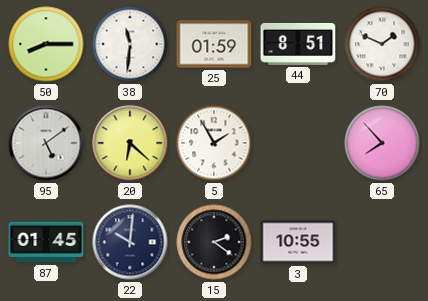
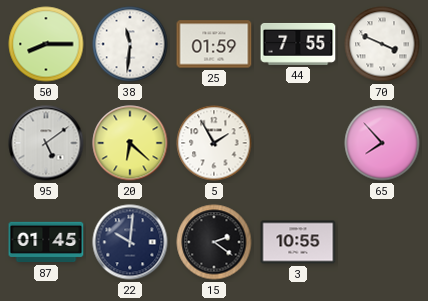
44: 8:51 -> 7:55 (298, 44)
70: 1:49 -> 3:49 (382, 44)
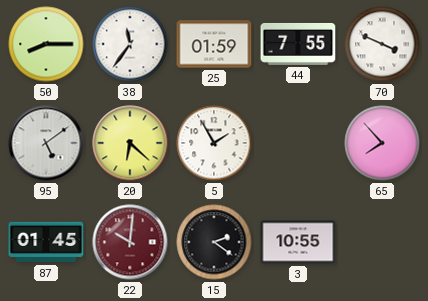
38: 11:31 -> 11:36 (130, 44)
22 dial: navy -> burgundy (130, 242)
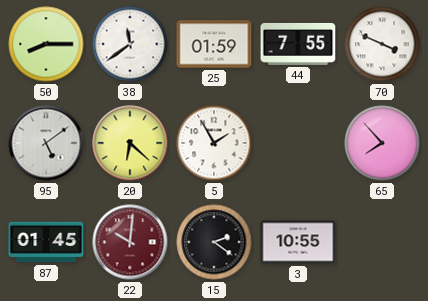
38: 11:36 -> 11:39 (130, 44)
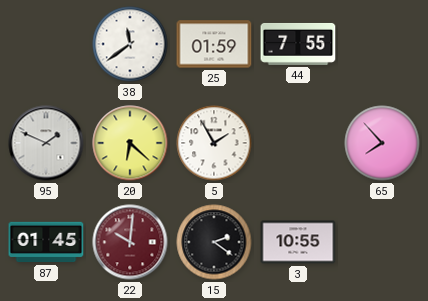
50: 8:15 -> none (46, 44)
70: 3:49 -> none (382, 44)
95: 5:09 -> 1:49 (46, 143)
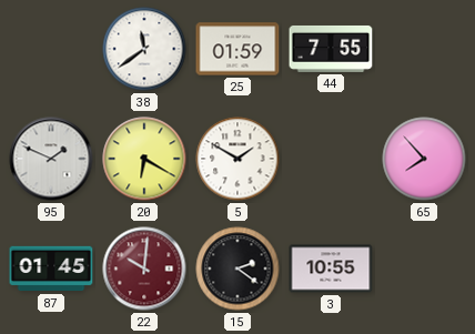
20: 6:22 -> 6:20 (144, 159)
5: 1:55 -> 1:50 (238, 159)
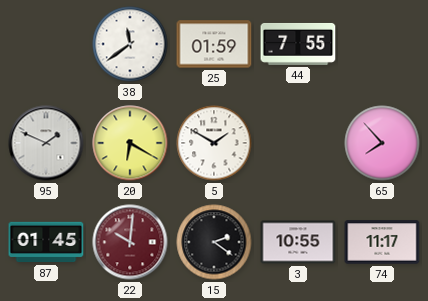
74: none -> 11:17 (382, 242)
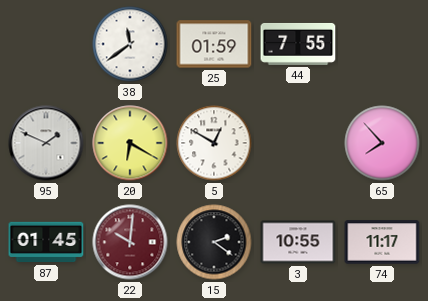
5: 1:50 -> 12:50 (214, 143)
